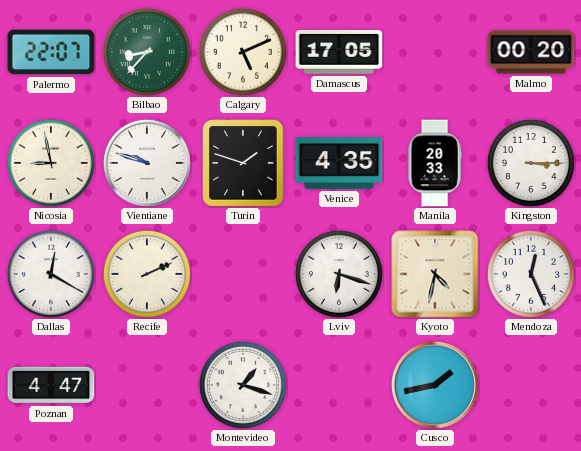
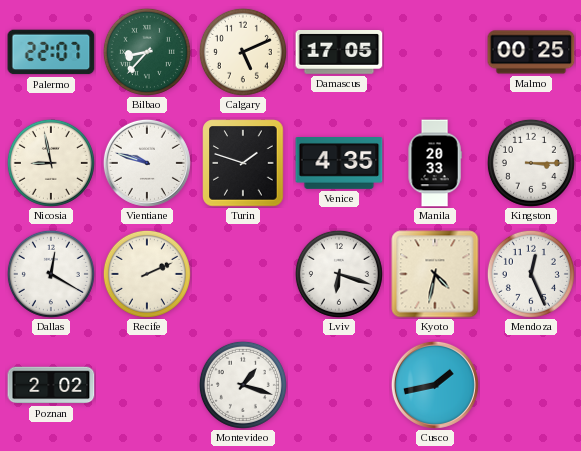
Malmo: 00:20 -> 00:25 (531, 52)
Poznan: 4:47 -> 2:02 (51, 385)
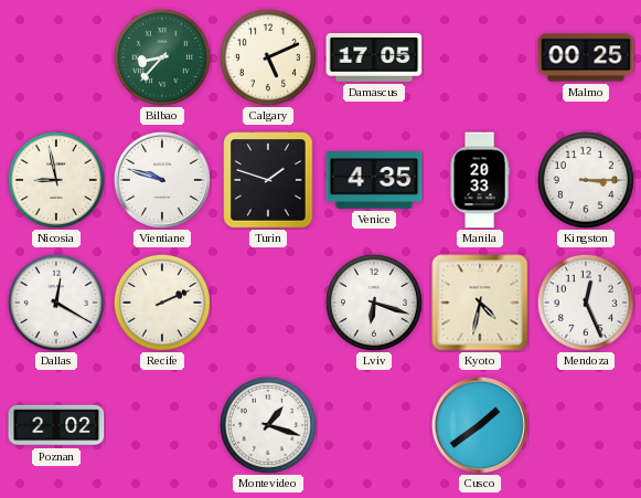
Palermo: 22:07 -> none (51, 52)
Cusco: 1:43 -> 1:39 (480, 425)
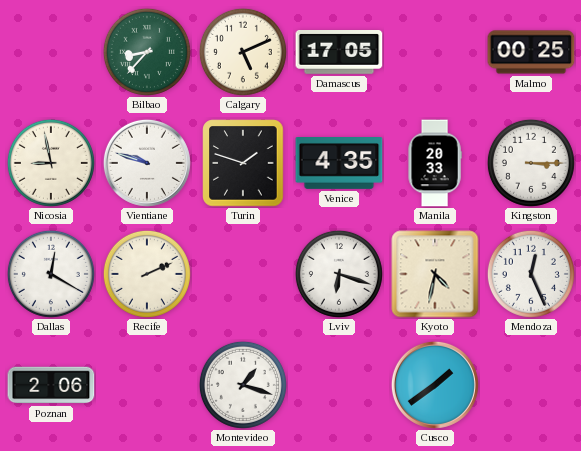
Poznan: 2:02 -> 2:06 (51, 385)
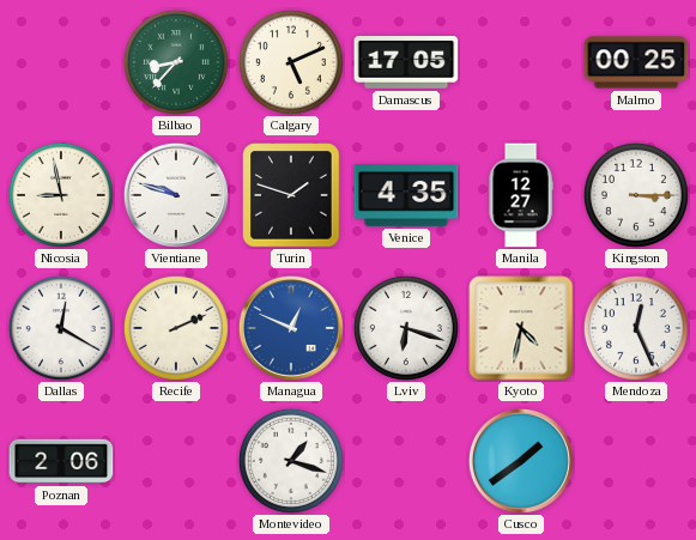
Manila: 20:33 -> 12:27 (521, 195)
Managua: none -> 12:49 (291, 328)
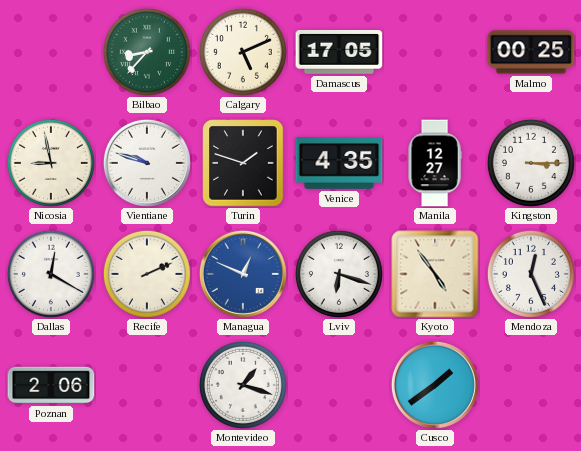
Kyoto: 4:32 -> 4:54 (435, 274)
